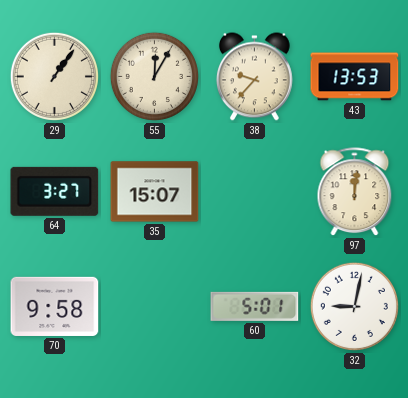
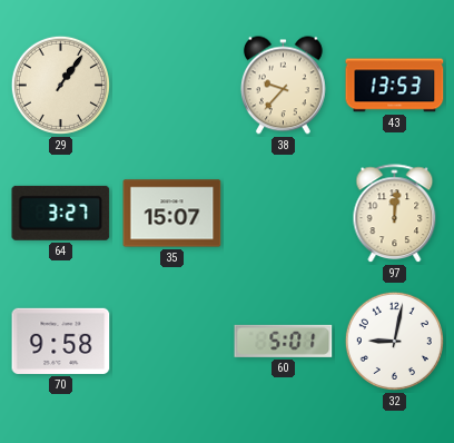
55: 12:05 -> none (154, 76)
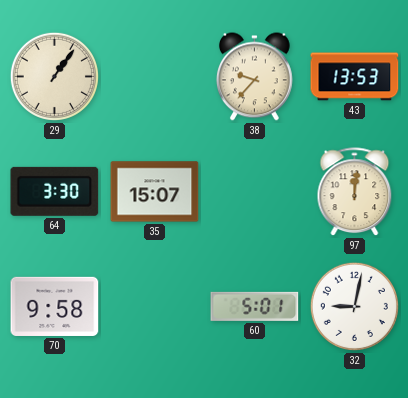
64: 3:27 -> 3:30 (55, 191)
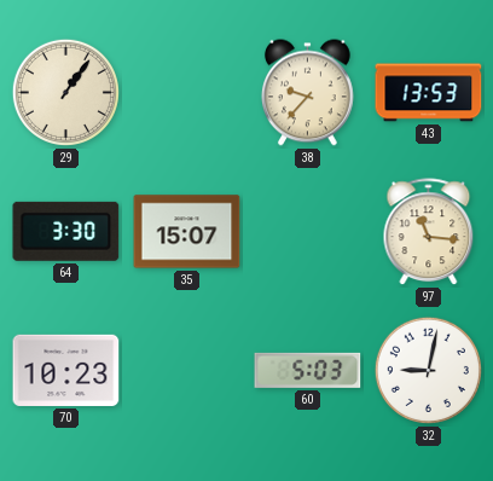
97: 12:01 -> 11:16 (429, 232)
70: 9:58 -> 10:23 (66, 370)
60: 5:01 -> 5:03 (308, 370)
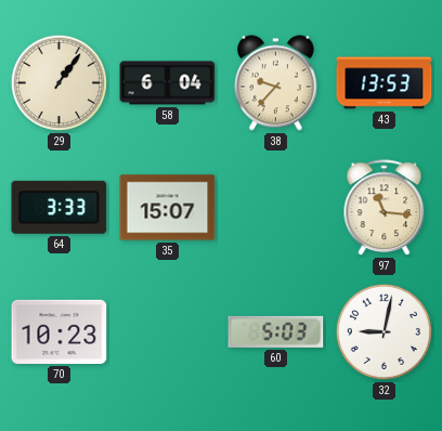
58: none -> 6:04 (168, 83)
64: 3:30 -> 3:33 (60, 207)
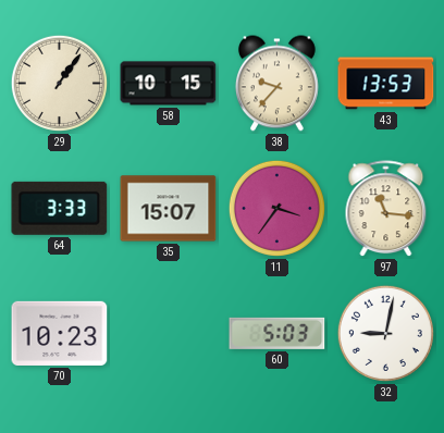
58: 6:04 -> 10:15 (169, 84)
11: none -> 3:36 (276, 208)
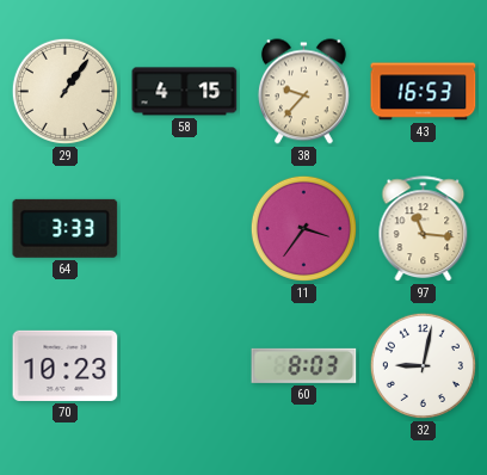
58: 10:15 -> 4:15 (185, 92)
43: 13:53 -> 16:53 (424, 92)
35: 15:07 -> none (169, 209)
60: 5:03 -> 8:03 (304, 365)
